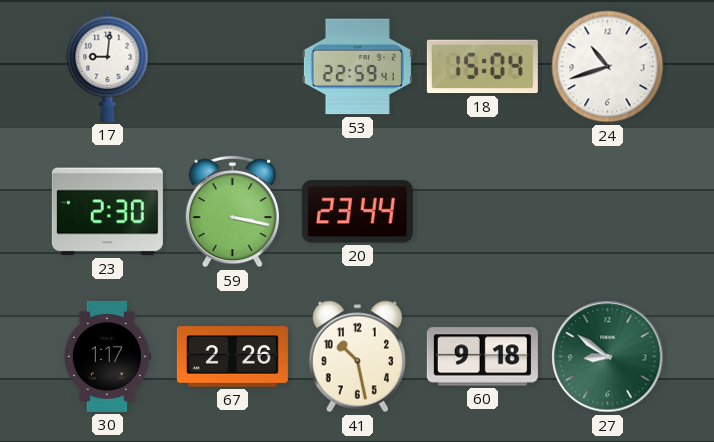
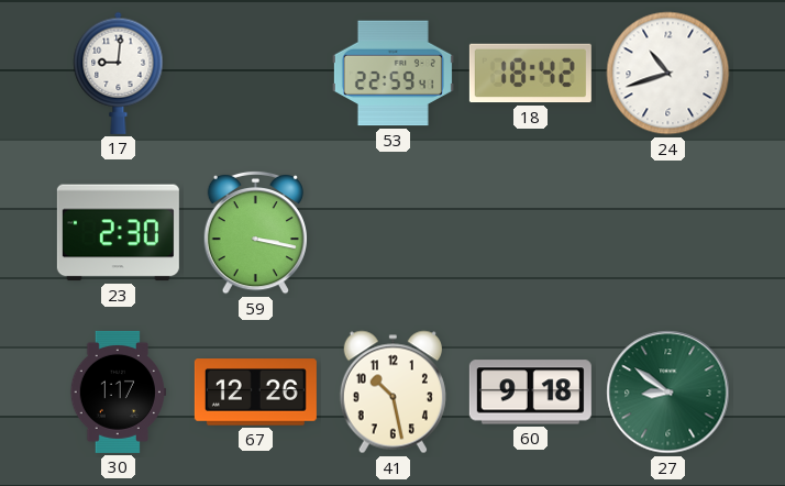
18: 15:04 -> 18:42 (530, 74)
20: 23:44 -> none (357, 212)
67: 2:26 -> 12:26 (255, 393)
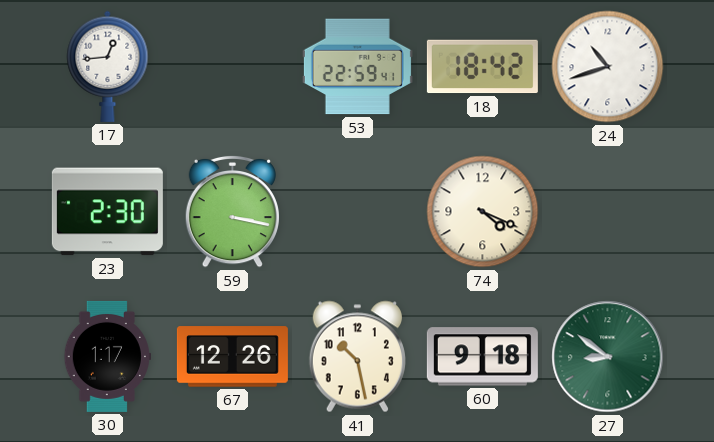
17: 9:01 -> 12:44 (108, 66)
74: none -> 4:19 (483, 212)
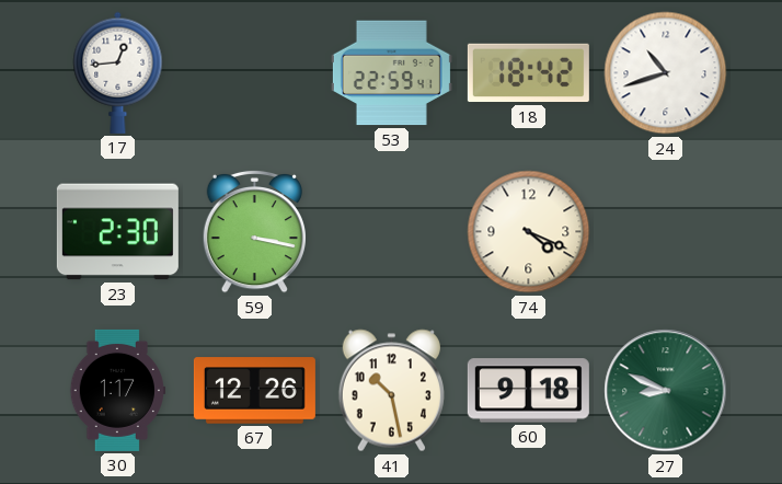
27: 8:51 -> 8:49 (666, 391)
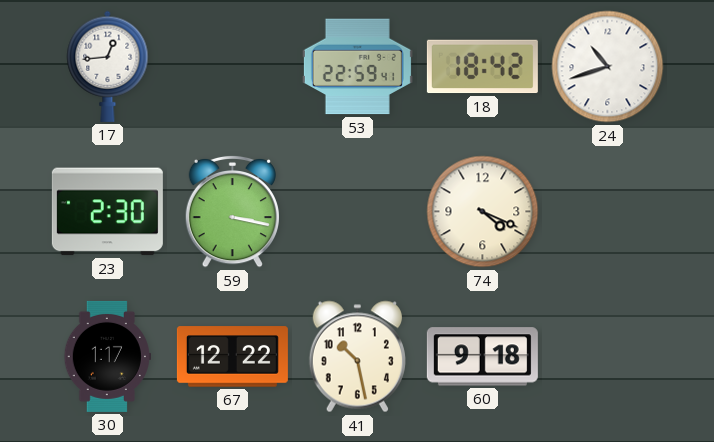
67: 12:26 -> 12:22 (232, 357)
27: 8:49 -> none (666, 391)
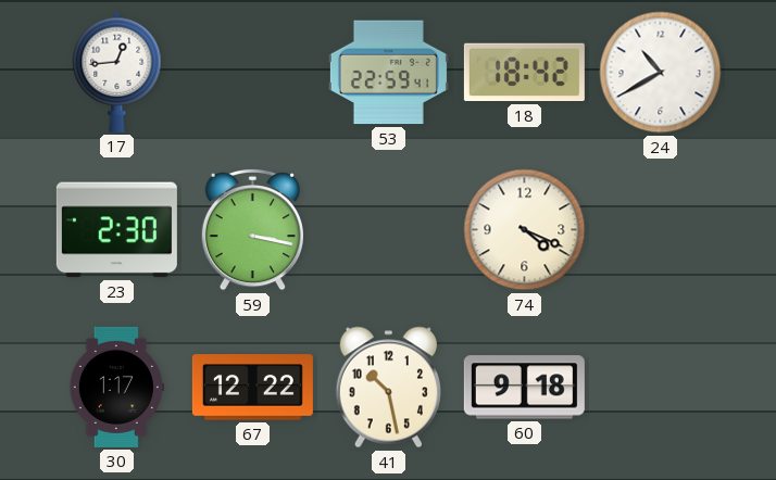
24: 10:42 -> 10:40 (661, 73)
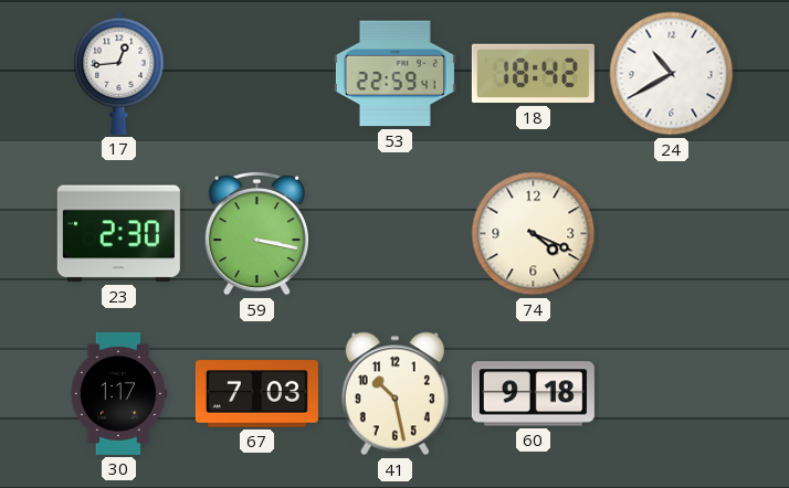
67: 12:22 -> 7:03 (256, 394)
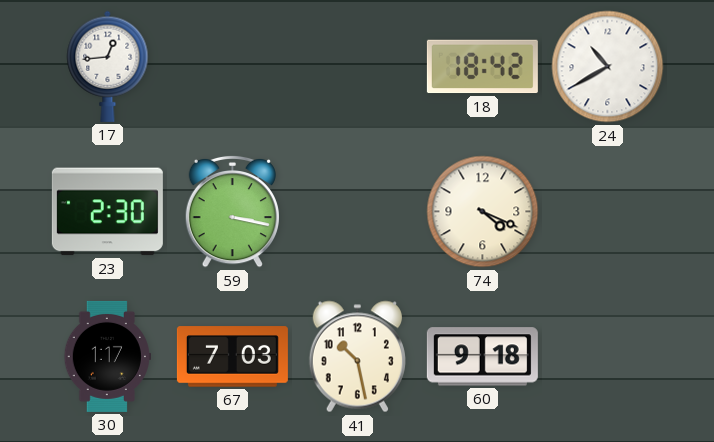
53: 22:59 -> none (394, 74)
